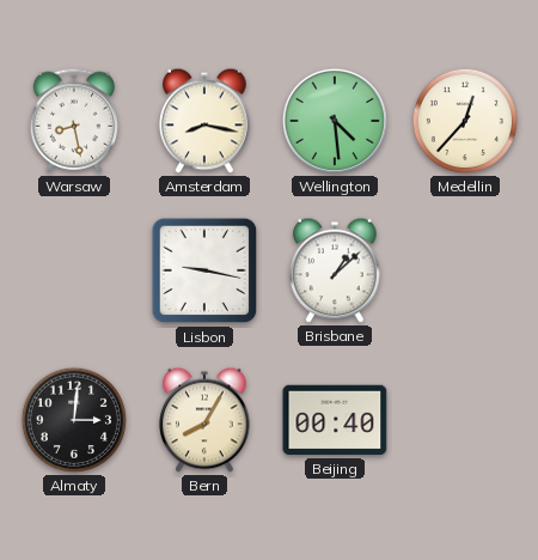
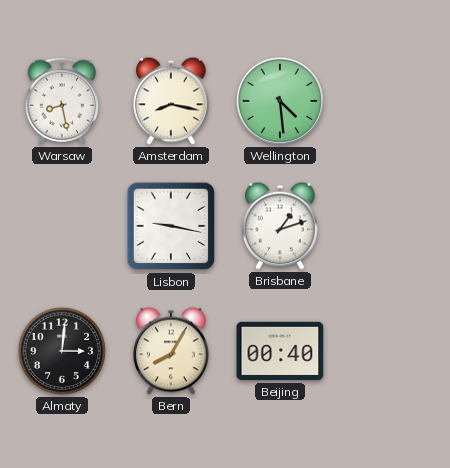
Medellin: 12:37 -> none (465, 121)
Brisbane: 1:08 -> 1:12 (280, 226)
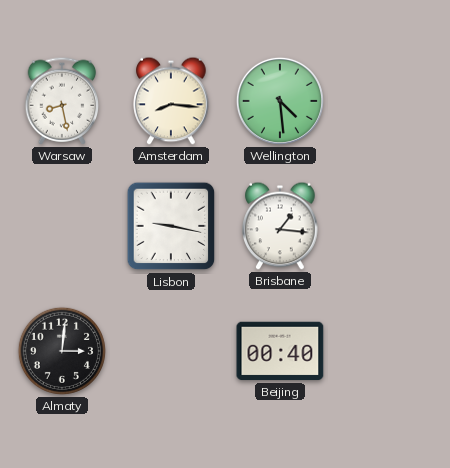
Amsterdam: 8:17 -> 8:16 (171, 101)
Brisbane: 1:12 -> 1:16 (280, 226)
Bern: 8:05 -> none (171, 351)
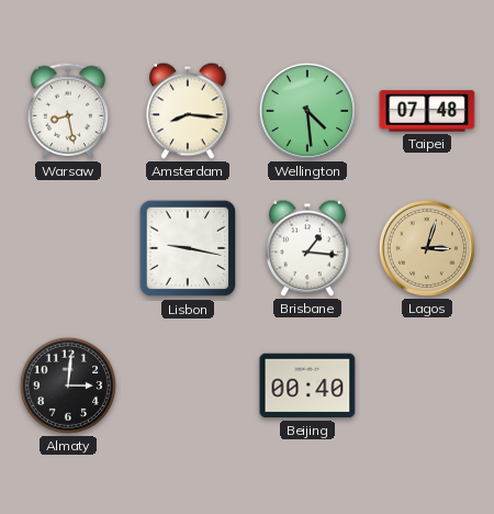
Taipei: none -> 07:48 (427, 111)
Lagos: none -> 3:03 (427, 248)
